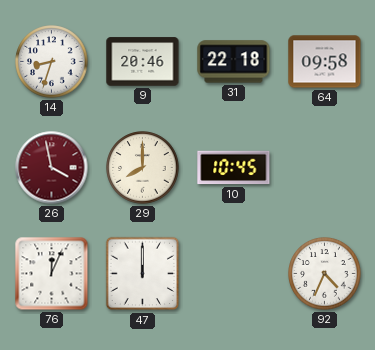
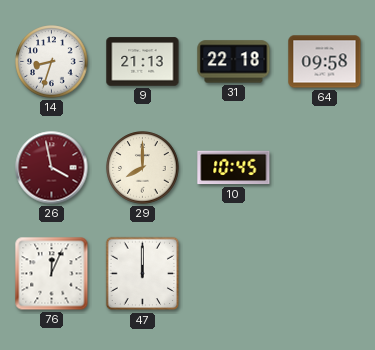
9: 20:46 -> 21:13 (143, 62)
92: 4:34 -> none (325, 274)
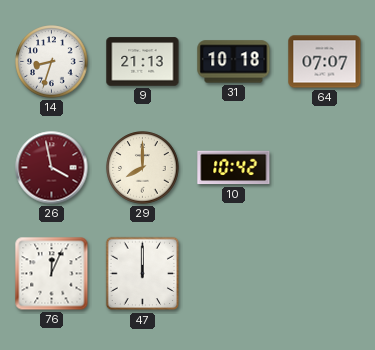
31: 22:18 -> 10:18 (234, 62)
64: 09:58 -> 07:07 (325, 62)
10: 10:45 -> 10:42 (234, 168)
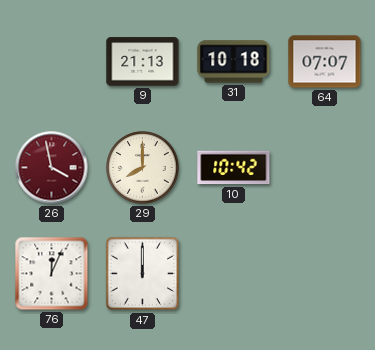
14: 8:33 -> none (52, 62)
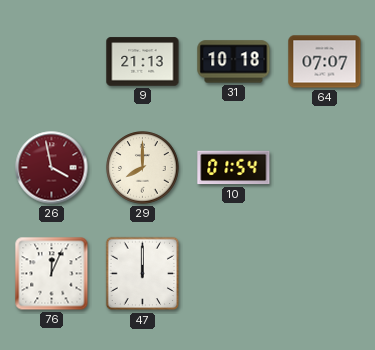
10: 10:42 -> 01:54 (234, 168)
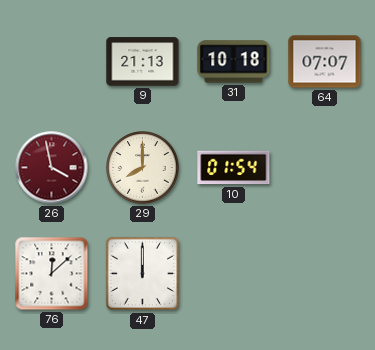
76: 12:04 -> 12:08 (52, 274)
